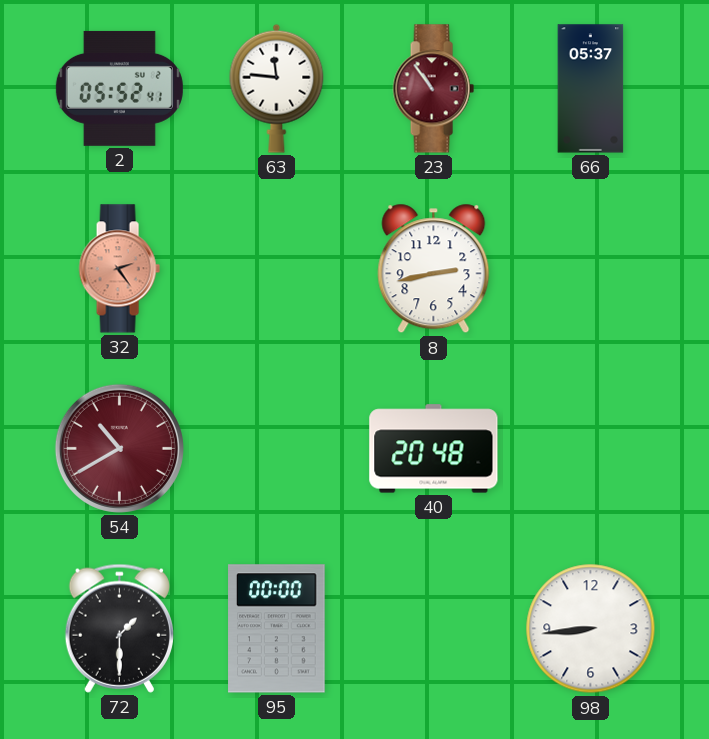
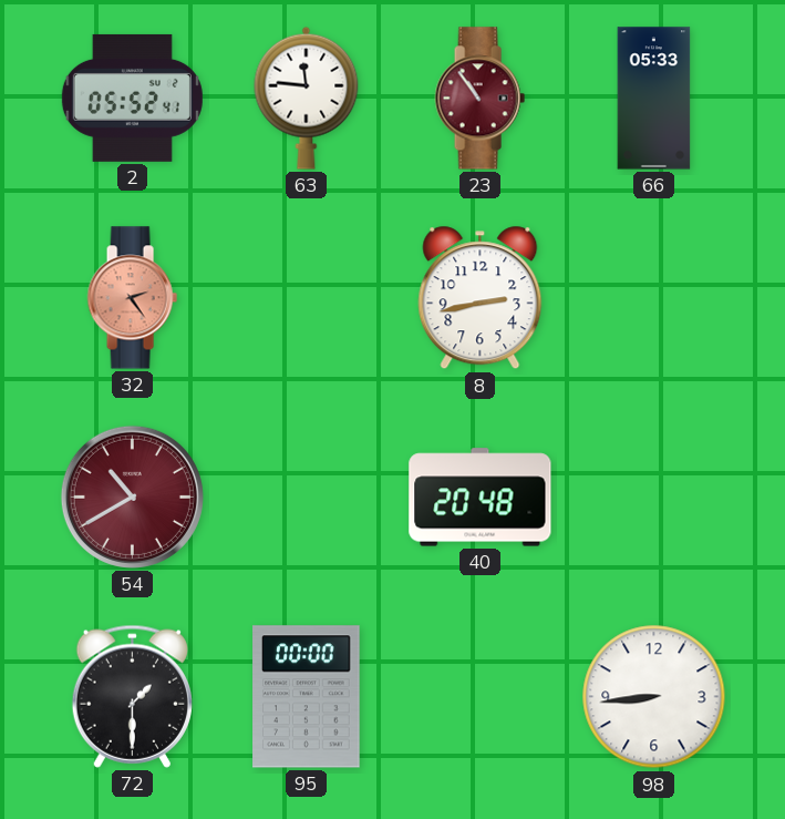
66: 05:37 -> 05:33 (654, 99)
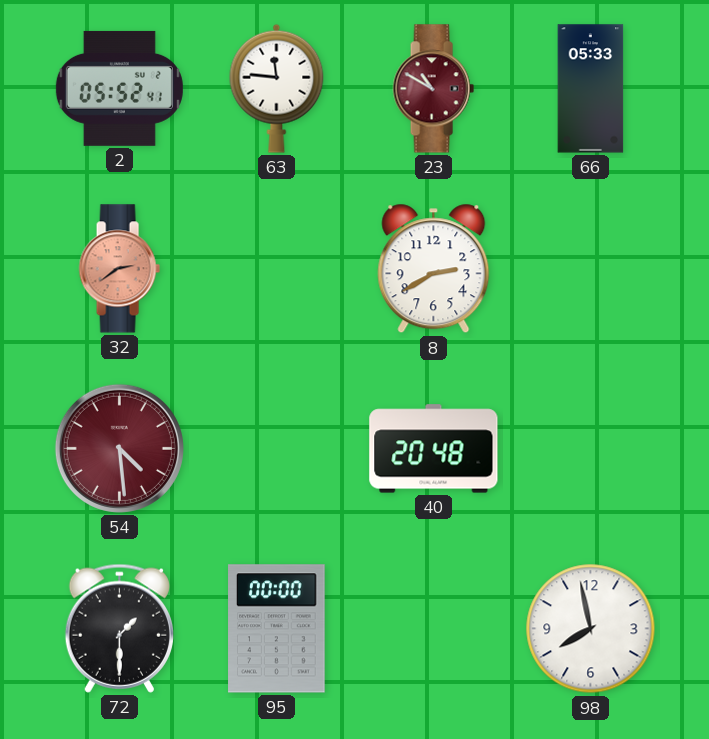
23: 10:54 -> 10:50 (433, 89)
32: 2:24 -> 2:39 (119, 269)
8: 2:43 -> 2:40 (434, 269)
54: 10:40 -> 4:29 (119, 448)
98: 8:44 -> 7:58 (591, 629)
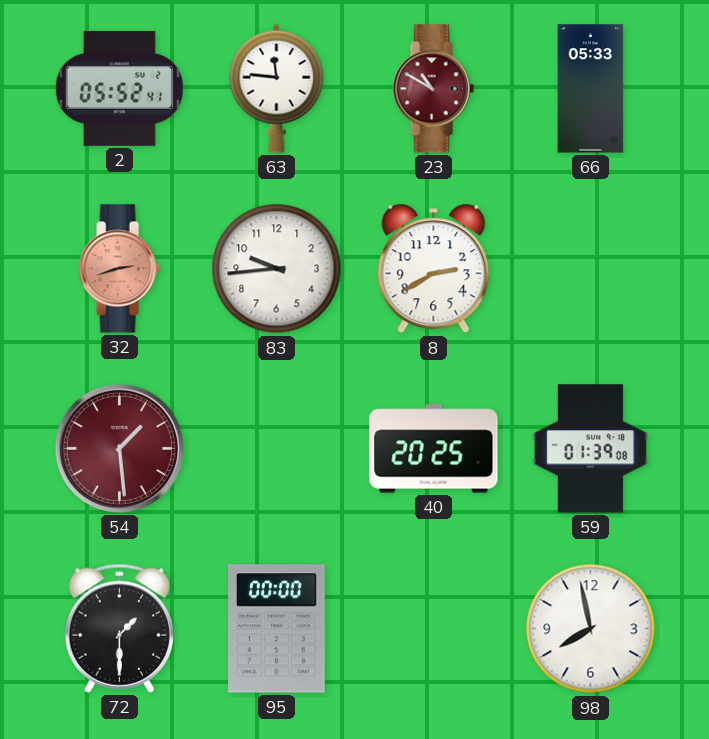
32: 2:39 -> 2:42 (119, 269)
83: none -> 9:44 (277, 269)
54: 4:29 -> 1:29 (119, 448)
40: 20:48 -> 20:25 (434, 449)
59: none -> 01:39 (590, 449)
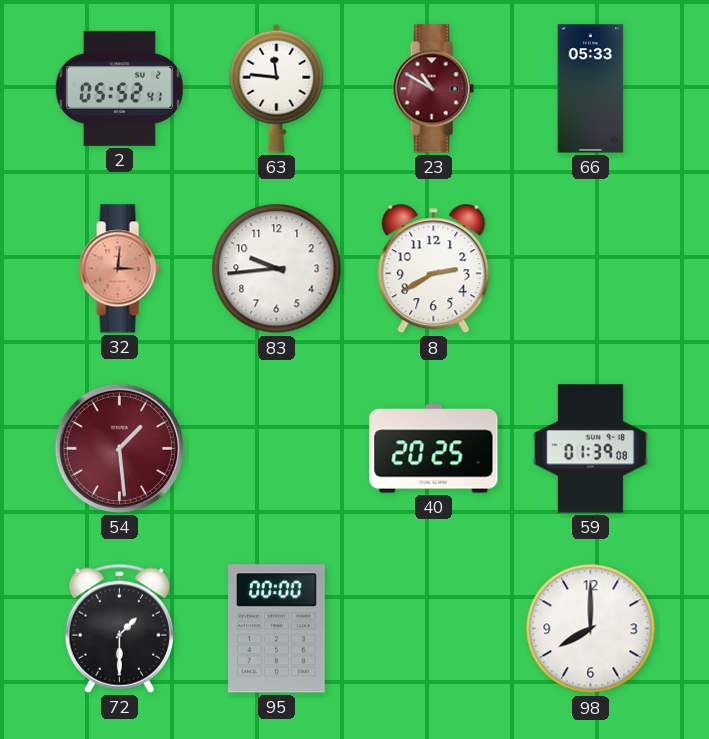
32: 2:42 -> 3:01 (119, 269)
98: 7:58 -> 8:00 (591, 629)
